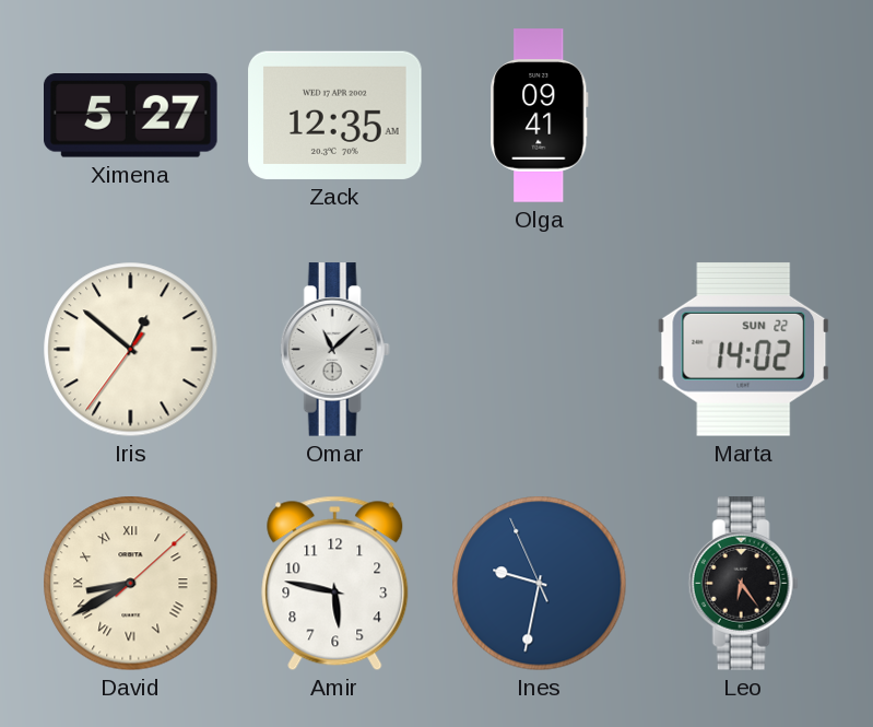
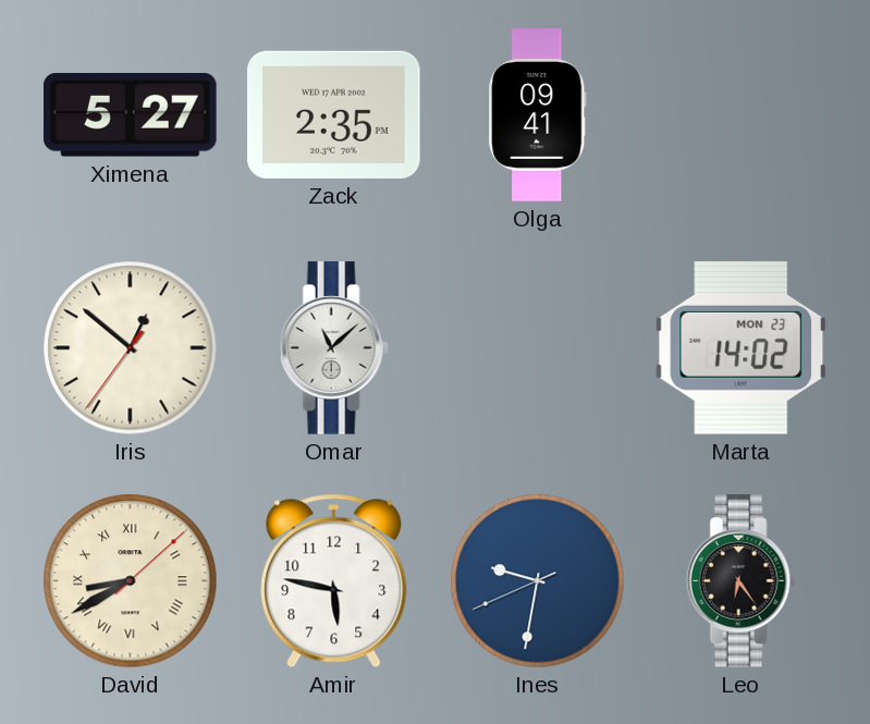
Zack: 12:35 -> 2:35 (334, 114)
Marta date: SUN 22 -> MON 23 (742, 347)
Ines: 9:31:56 -> 9:31:41 (538, 581)
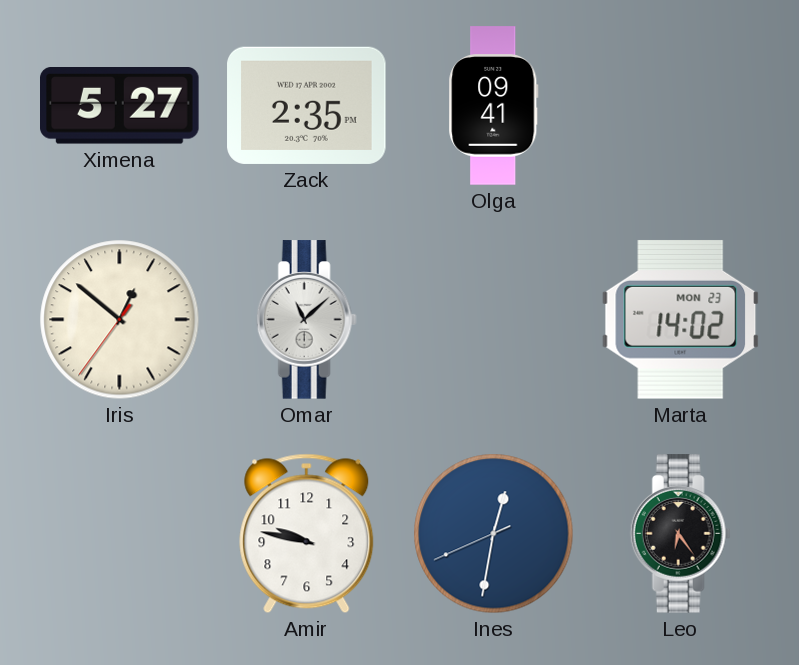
David: 8:40 -> none (131, 581)
Amir: 5:47 -> 9:47 (307, 534)
Ines: 9:31 -> 12:31 (494, 534)
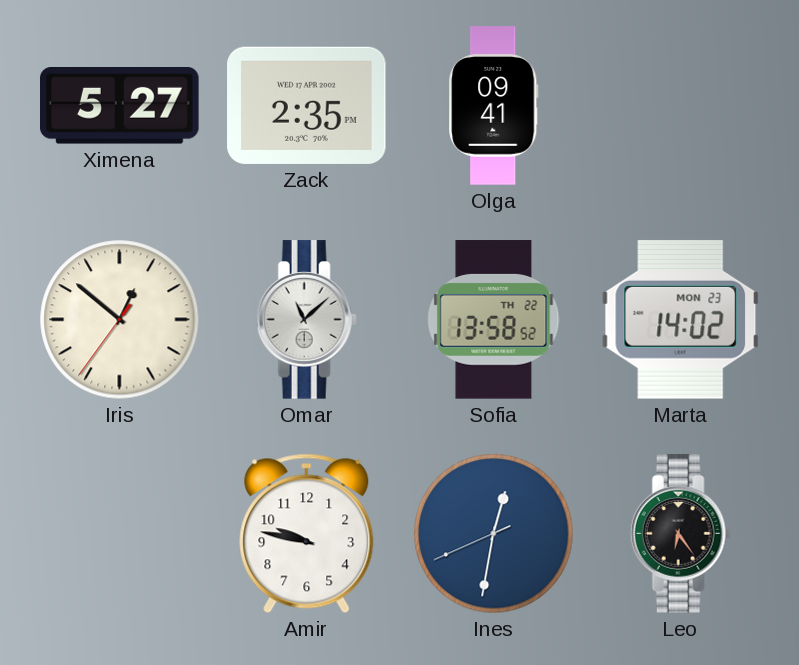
Sofia: none -> 13:58 (494, 320)
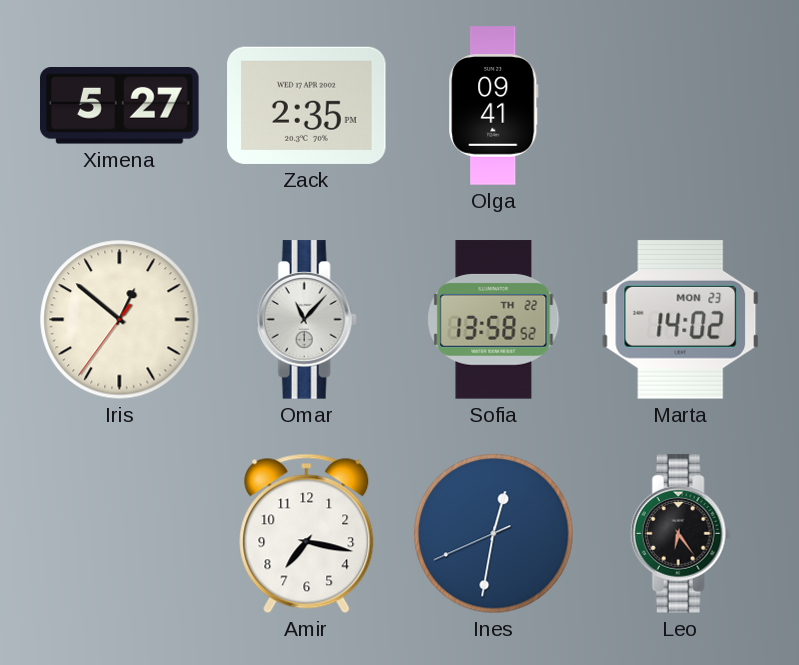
Omar: 11:08 -> 11:07 (306, 320)
Amir: 9:47 -> 7:17 (307, 534)
